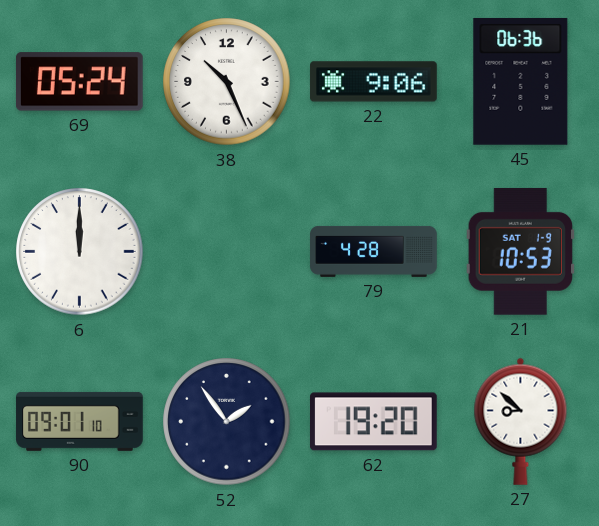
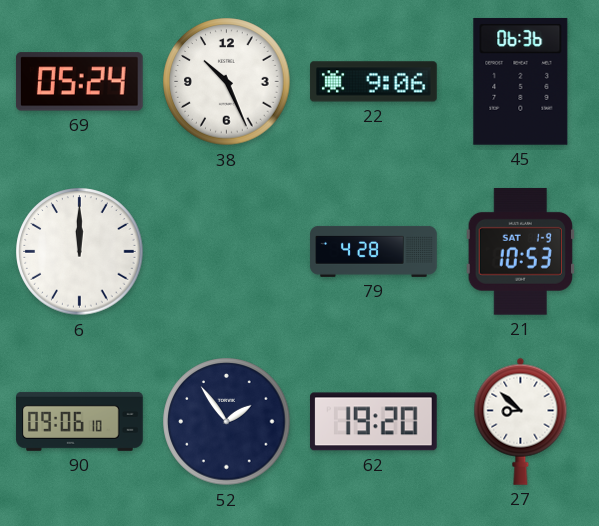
90: 09:01 -> 09:06 (80, 421)
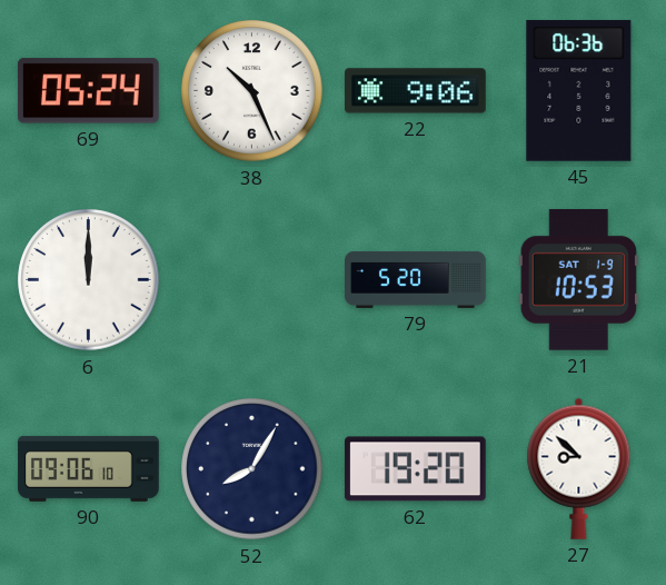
79: 4:28 -> 5:20 (416, 279)
52: 1:54 -> 8:05 (252, 469)
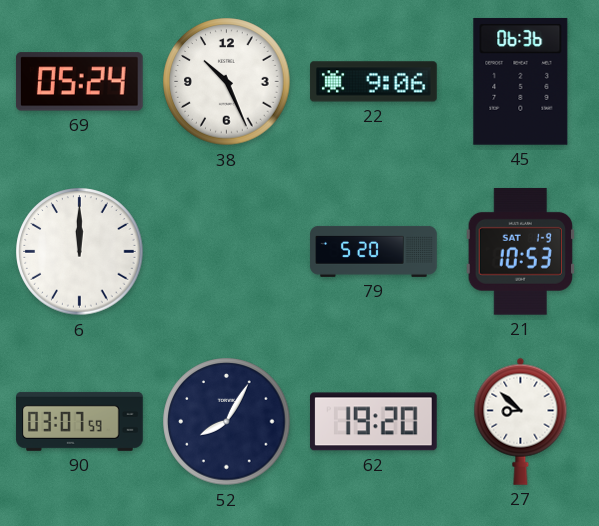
90: 09:06 -> 03:07 (80, 421)
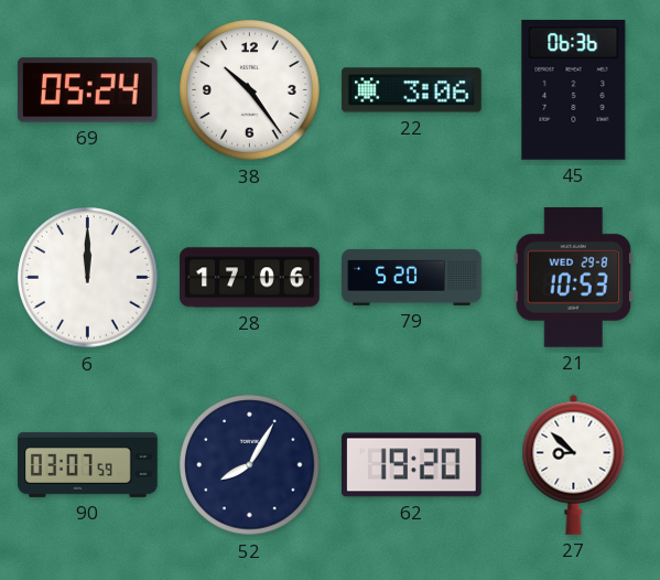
38: 10:26 -> 10:24 (250, 90)
22: 9:06 -> 3:06 (412, 90)
28: none -> 17:06 (250, 278)
21 date: SAT 1-9 -> WED 29-8 (573, 277)
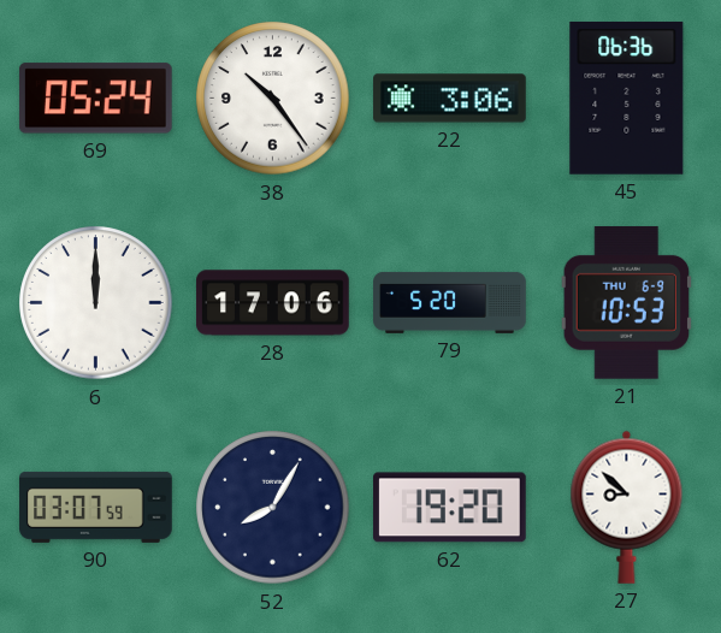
21 date: WED 29-8 -> THU 6-9 (626, 302)
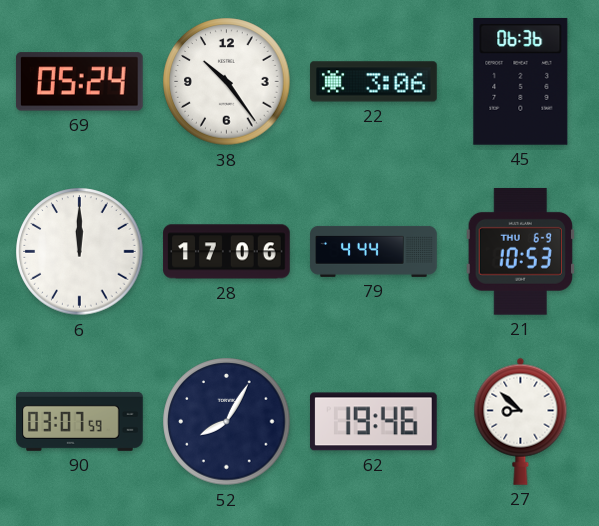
79: 5:20 -> 4:44 (374, 251)
62: 19:20 -> 19:46 (374, 422)
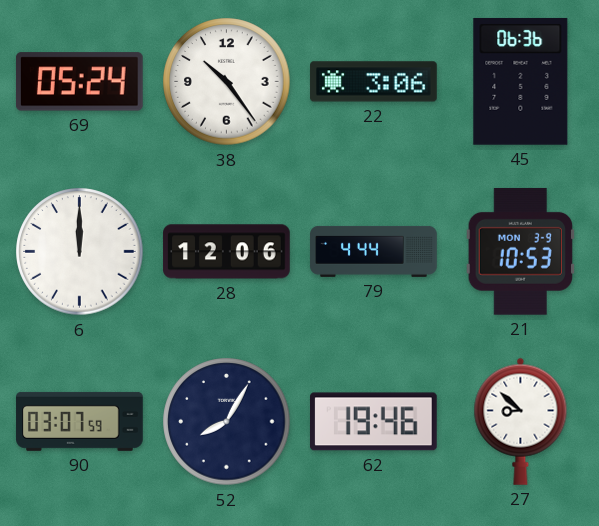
28: 17:06 -> 12:06 (227, 252)
21 date: THU 6-9 -> MON 3-9 (520, 251)
